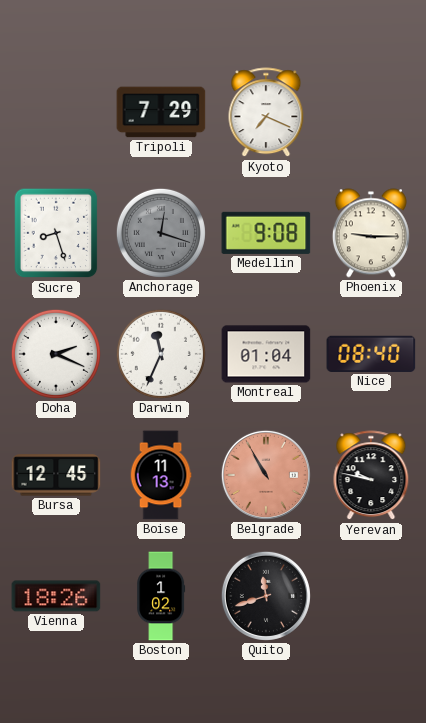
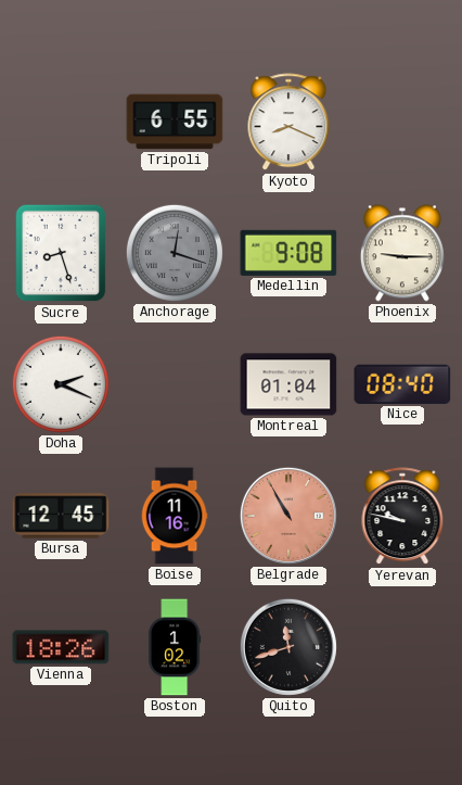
Tripoli: 7:29 -> 6:55 (175, 122)
Kyoto: 7:19 -> 8:19 (288, 123)
Darwin: 11:34 -> none (161, 354)
Boise: 11:13 -> 11:16 (175, 516)
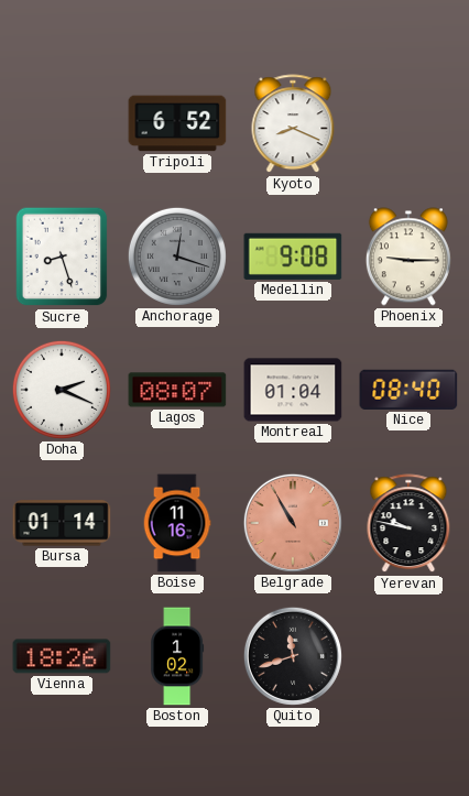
Tripoli: 6:55 -> 6:52 (177, 123)
Lagos: none -> 08:07 (177, 390)
Bursa: 12:45 -> 01:14 (62, 523)
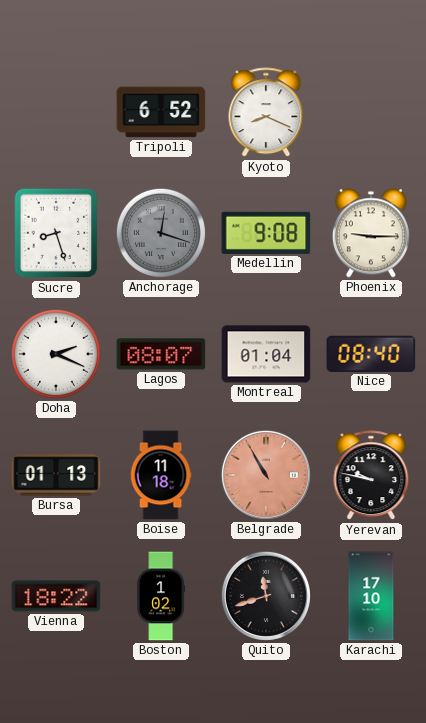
Bursa: 01:14 -> 01:13 (56, 475)
Boise: 11:16 -> 11:18 (161, 475)
Vienna: 18:26 -> 18:22 (56, 596)
Karachi: none -> 17:10 (371, 596)
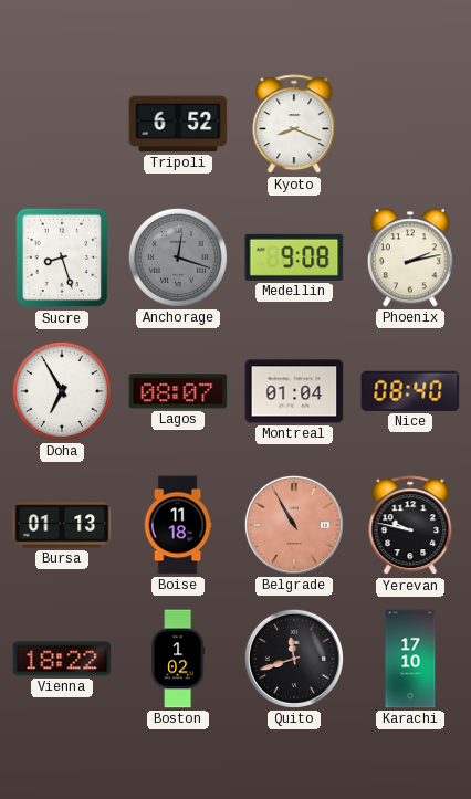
Phoenix: 9:15 -> 2:13 (410, 257)
Doha: 2:19 -> 6:55 (62, 391)
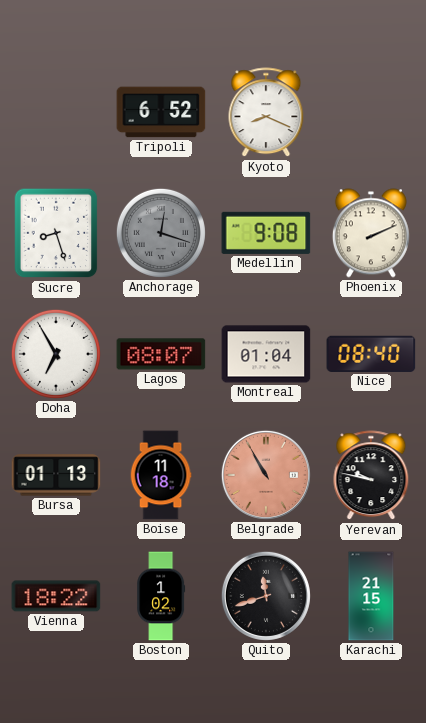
Phoenix: 2:13 -> 2:11 (371, 233)
Karachi: 17:10 -> 21:15 (371, 596)
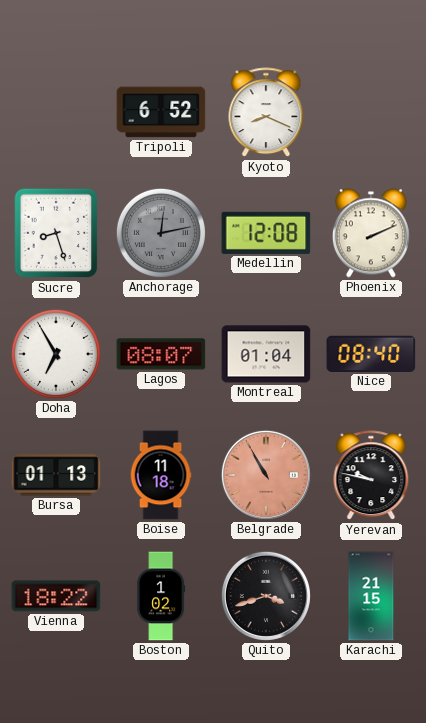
Anchorage: 12:18 -> 12:13 (161, 233)
Medellin: 9:08 -> 12:08 (266, 233)
Quito: 11:42 -> 3:42 (266, 596)
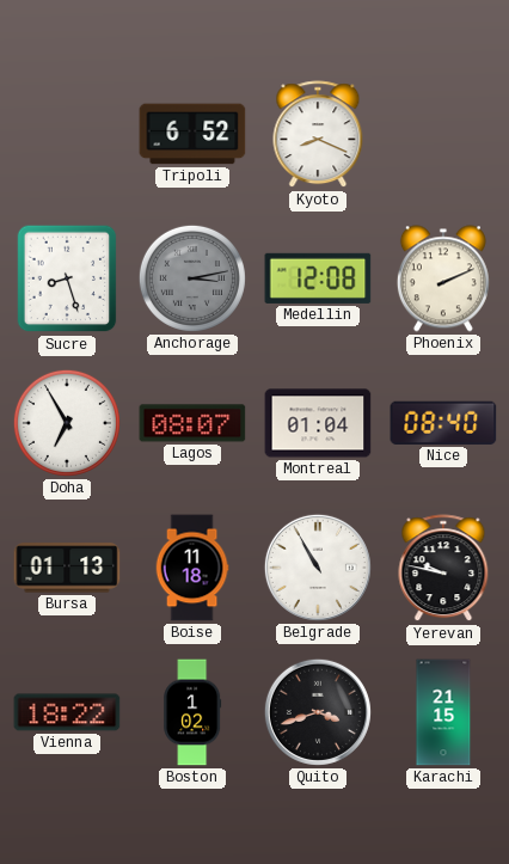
Anchorage: 12:13 -> 3:13 (192, 278)
Belgrade dial: salmon -> white (318, 568)
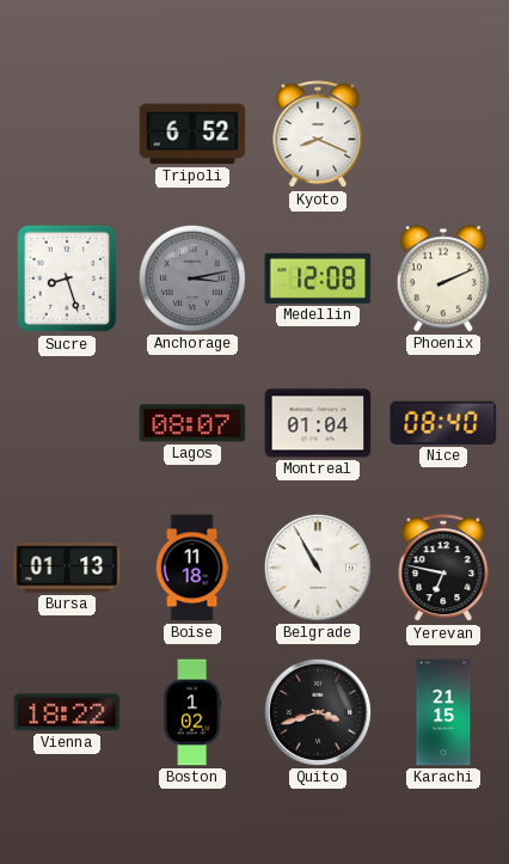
Doha: 6:55 -> none (67, 423)
Yerevan: 9:47 -> 6:47 (443, 569)
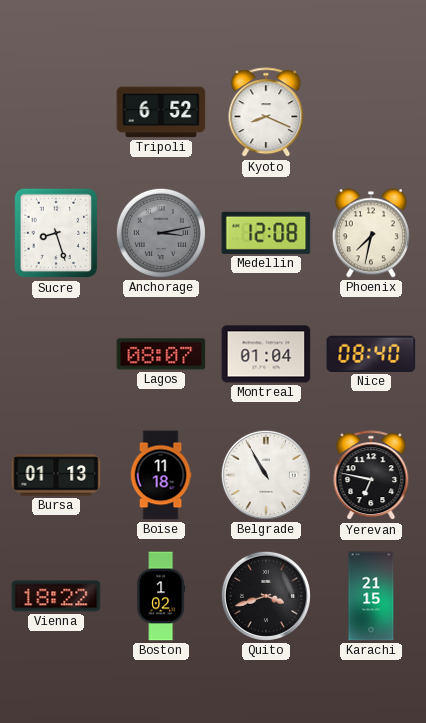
Phoenix: 2:11 -> 7:32 (371, 233)
